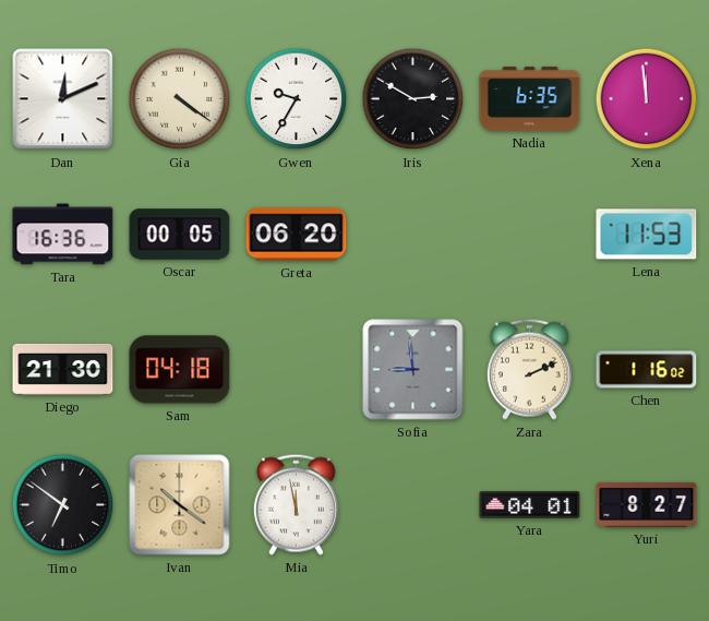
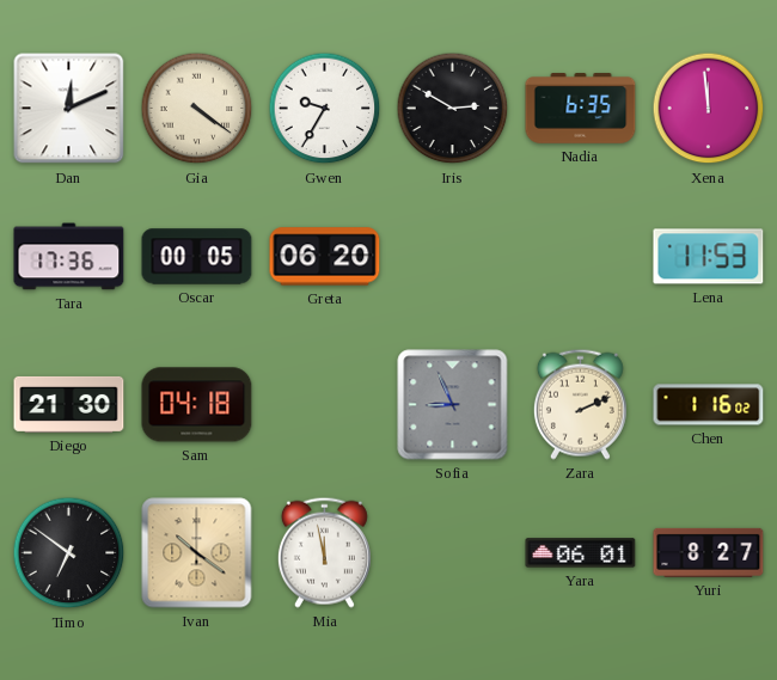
Tara: 16:36 -> 17:36 (69, 257)
Sofia: 8:59 -> 8:56 (453, 405)
Yara: 04:01 -> 06:01 (581, 553)
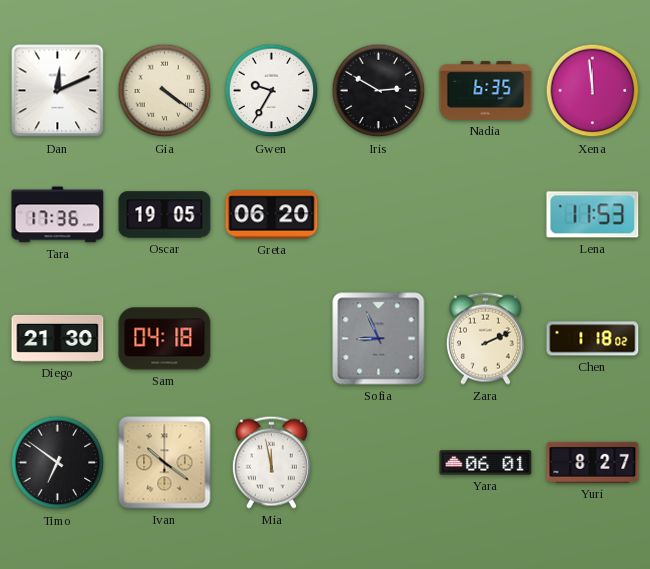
Oscar: 00:05 -> 19:05 (165, 215)
Chen: 1:16 -> 1:18 (593, 339)
